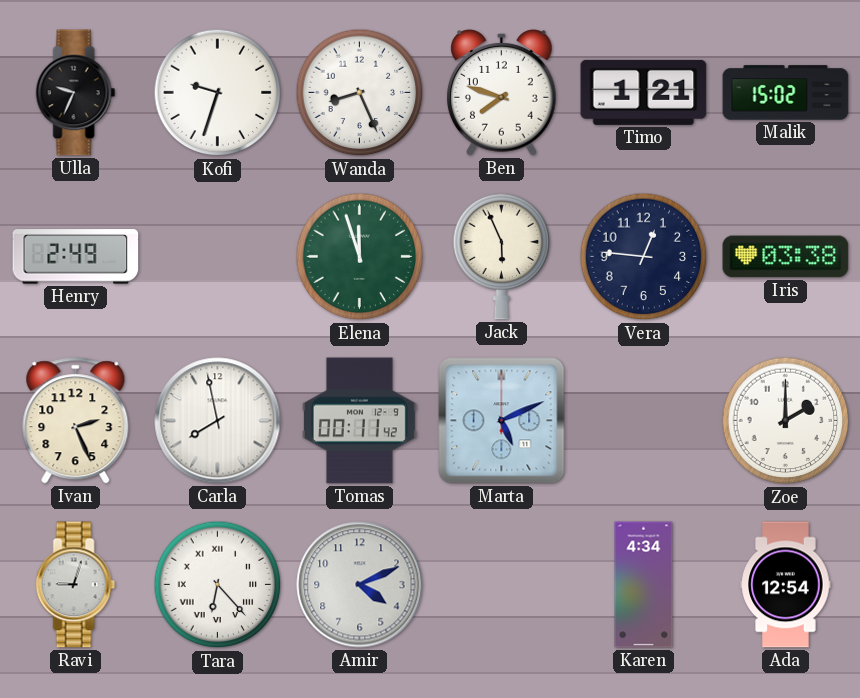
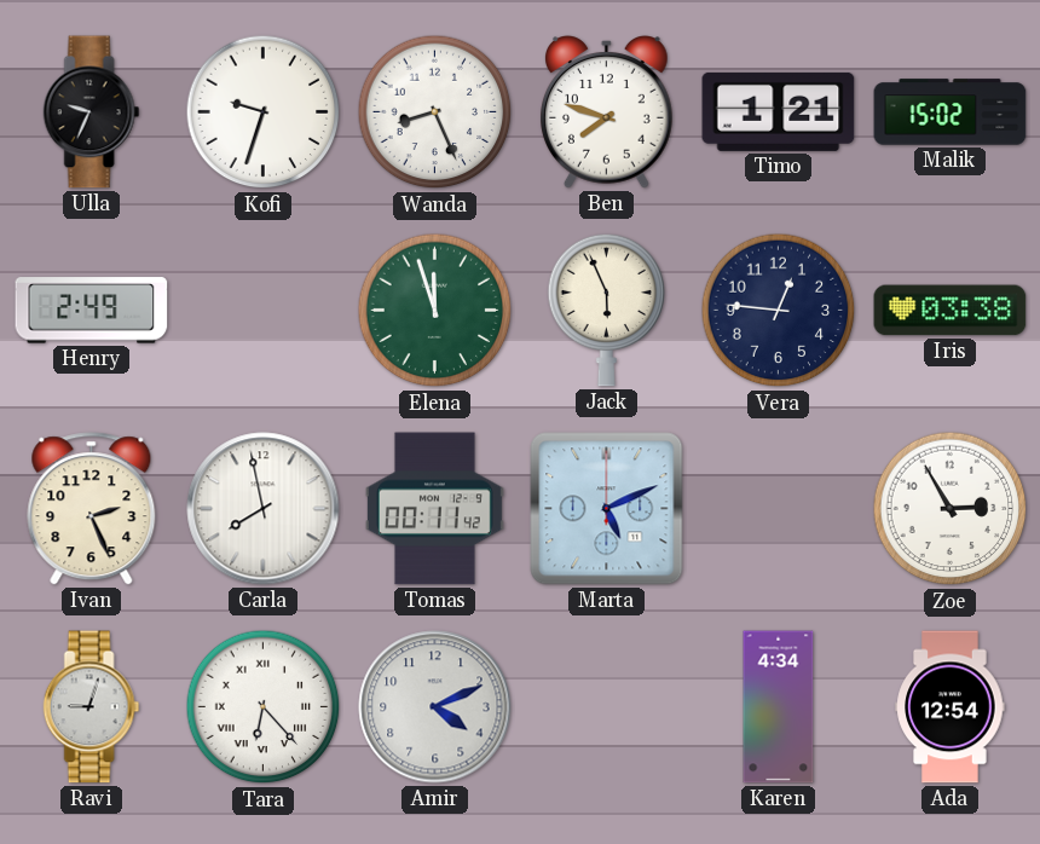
Zoe: 2:00 -> 2:55 (951, 509)
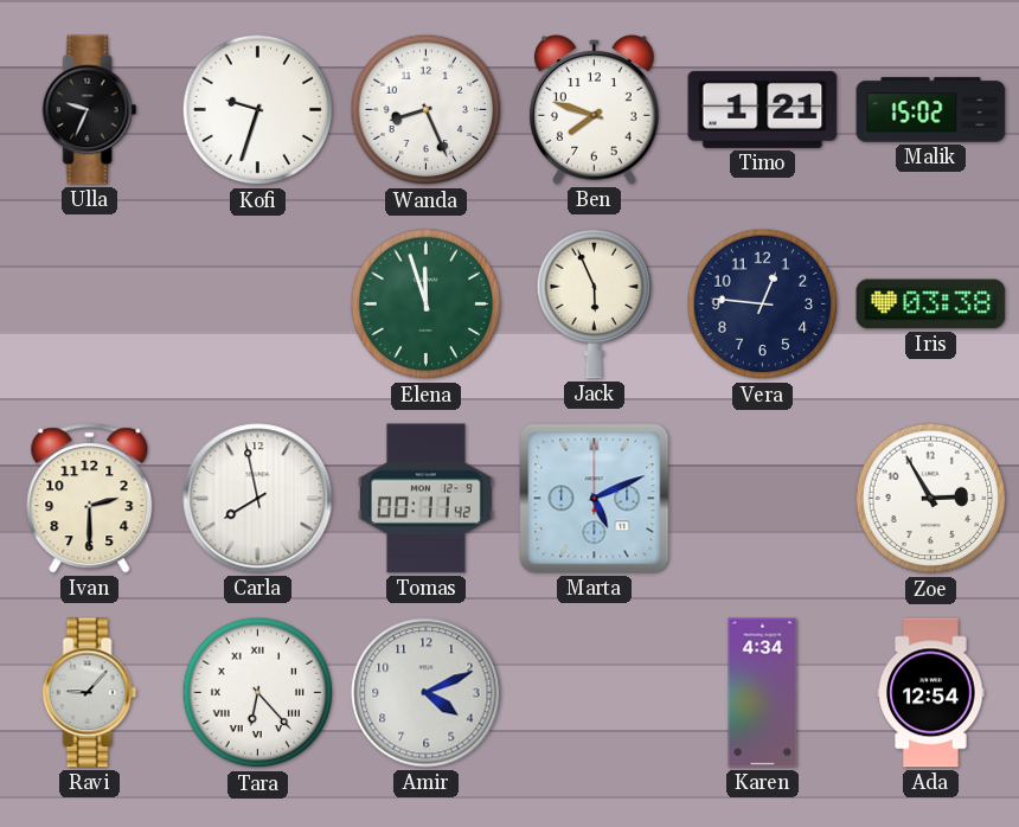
Henry: 2:49 -> none (92, 311)
Ivan: 2:26 -> 2:30 (90, 499)
Ravi: 9:03 -> 9:07 (90, 693)
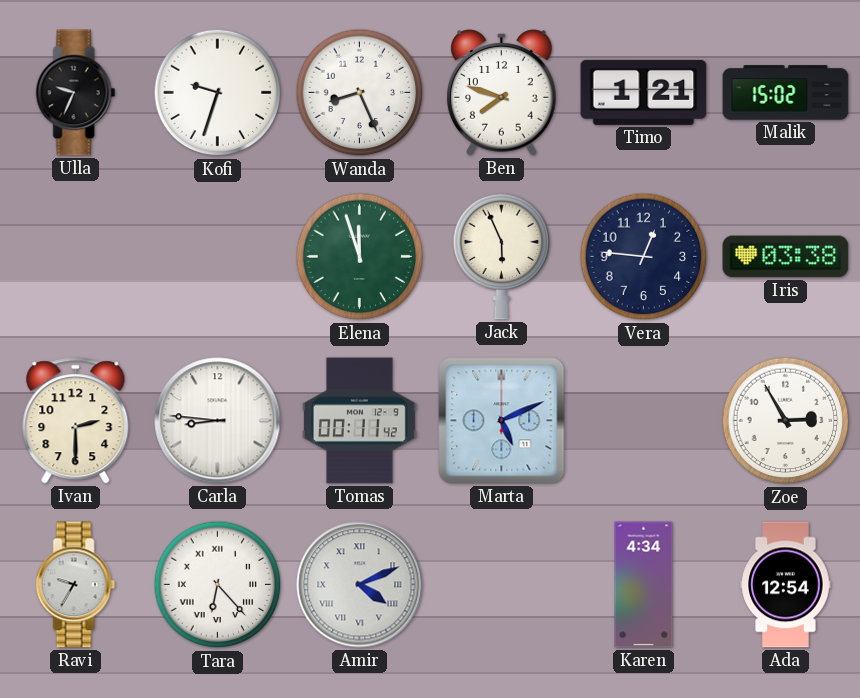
Carla: 7:58 -> 8:46 (218, 421)
Ravi: 9:07 -> 9:35 (76, 585)
Amir numerals: Arabic -> Roman (360, 585)
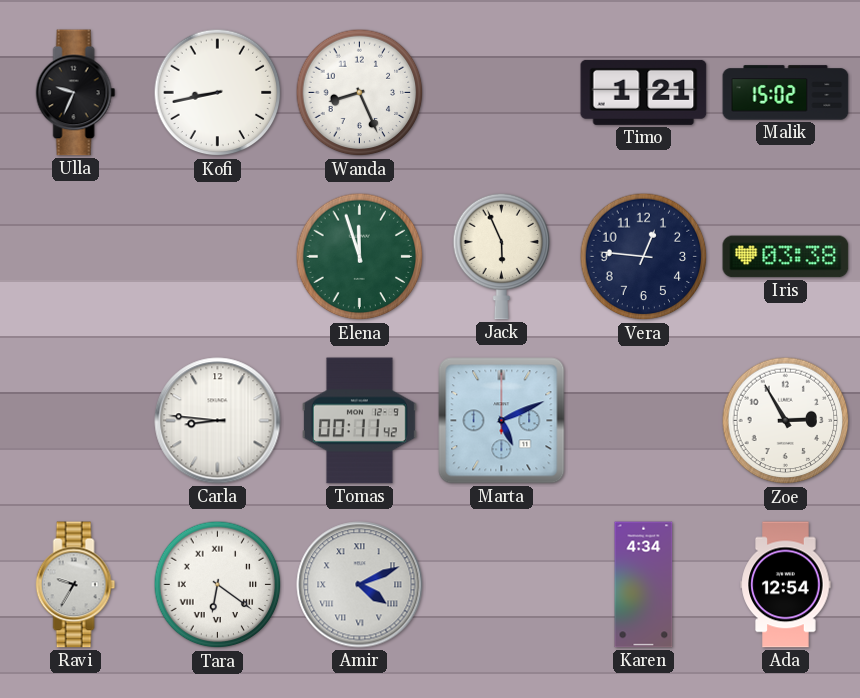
Kofi: 9:33 -> 8:43 (218, 93)
Ben: 7:48 -> none (502, 93)
Ivan: 2:30 -> none (76, 421)
Tara: 6:23 -> 6:21 (218, 585)
